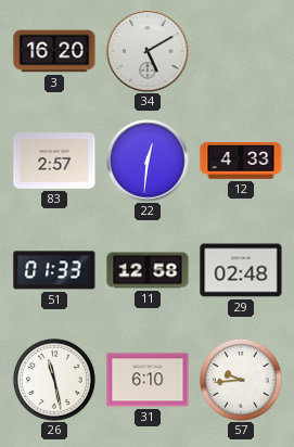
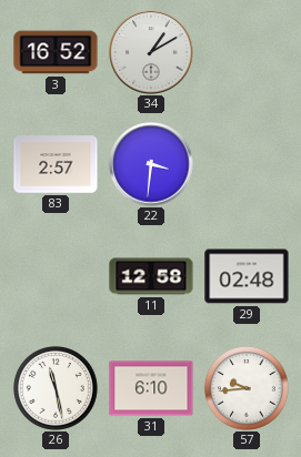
3: 16:20 -> 16:52 (56, 52)
34: 5:10 -> 1:10 (151, 52)
22: 12:31 -> 3:31 (151, 164)
12: 4:33 -> none (241, 162)
51: 01:33 -> none (54, 270)
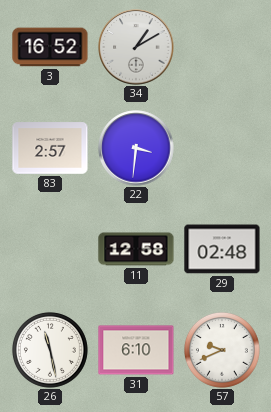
57: 9:44 -> 9:41 (222, 350)
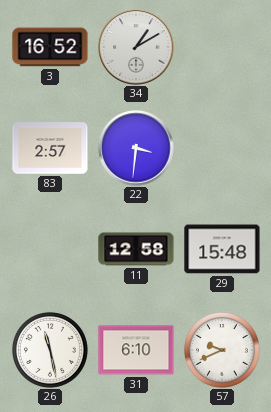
29: 02:48 -> 15:48 (222, 249)
